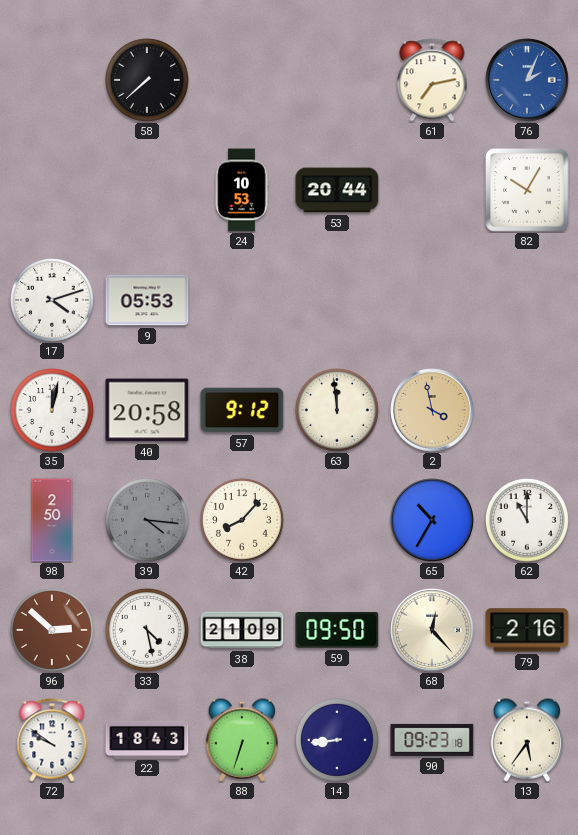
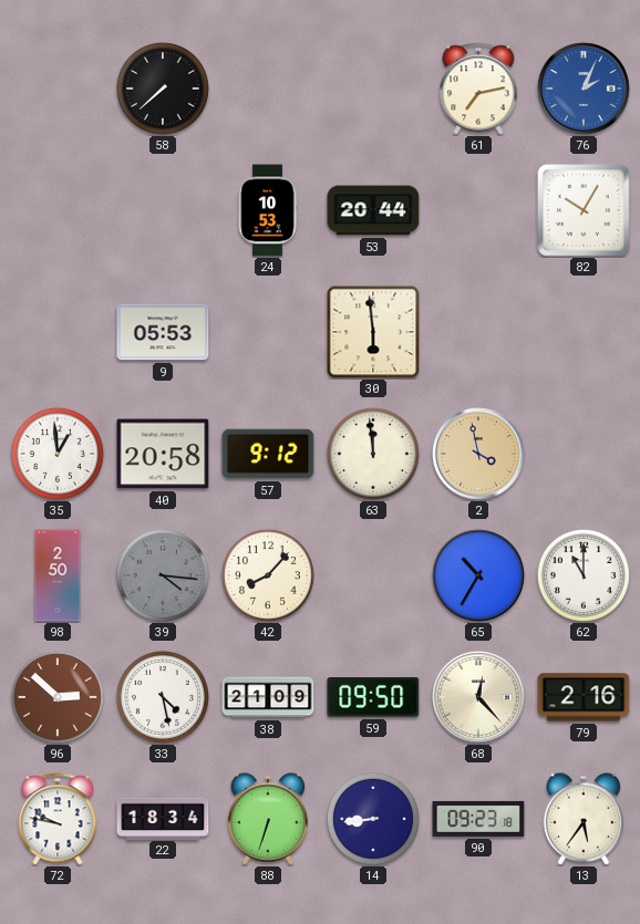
17: 4:12 -> none (52, 300)
30: none -> 5:59 (373, 332)
35: 12:02 -> 12:59 (58, 454)
72: 9:51 -> 9:47 (58, 819)
22: 18:43 -> 18:34 (163, 818)
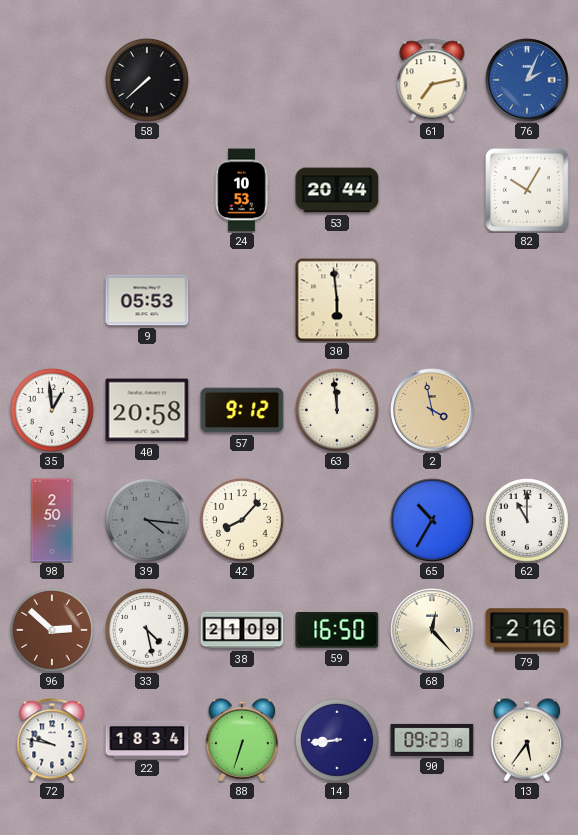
59: 09:50 -> 16:50 (337, 631)
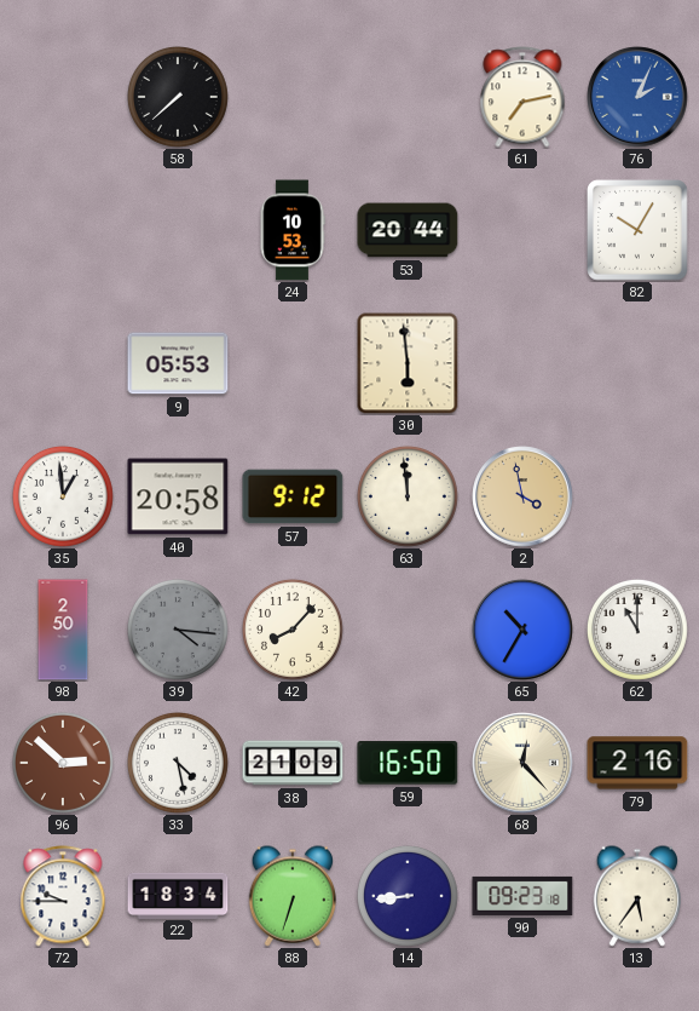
72: 9:47 -> 9:45 (63, 896)
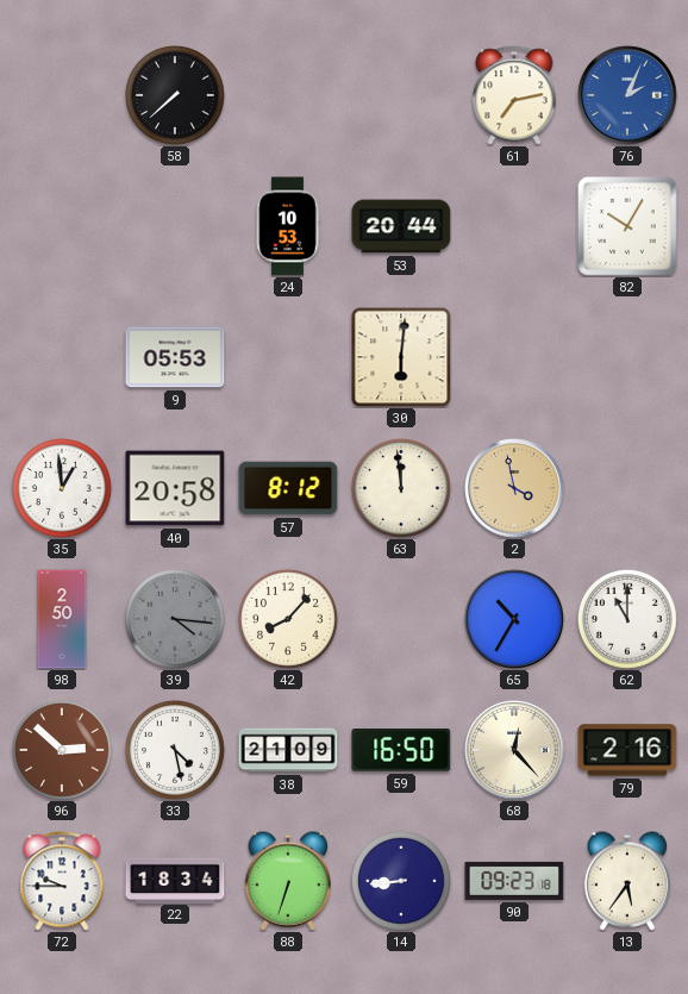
30: 5:59 -> 6:01 (401, 357)
57: 9:12 -> 8:12 (288, 488)
